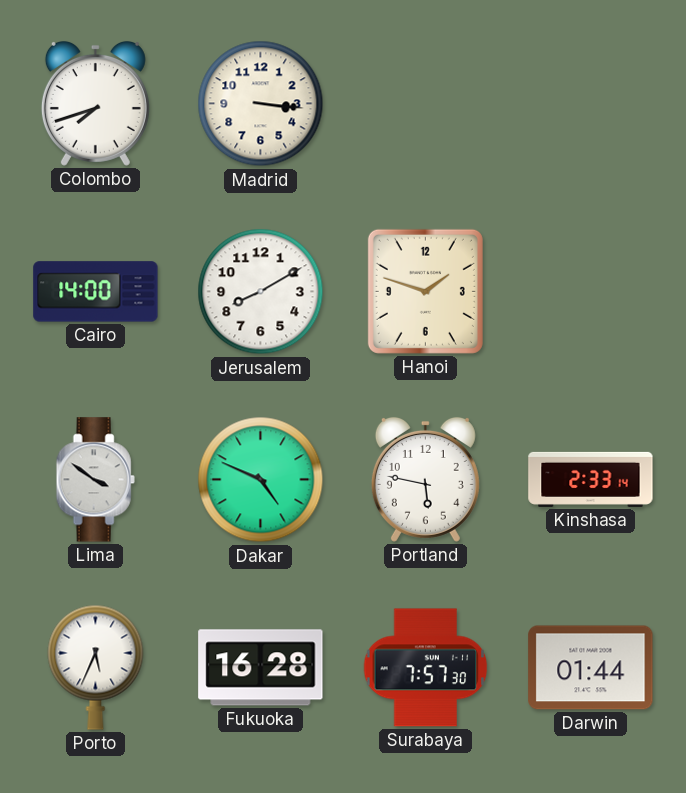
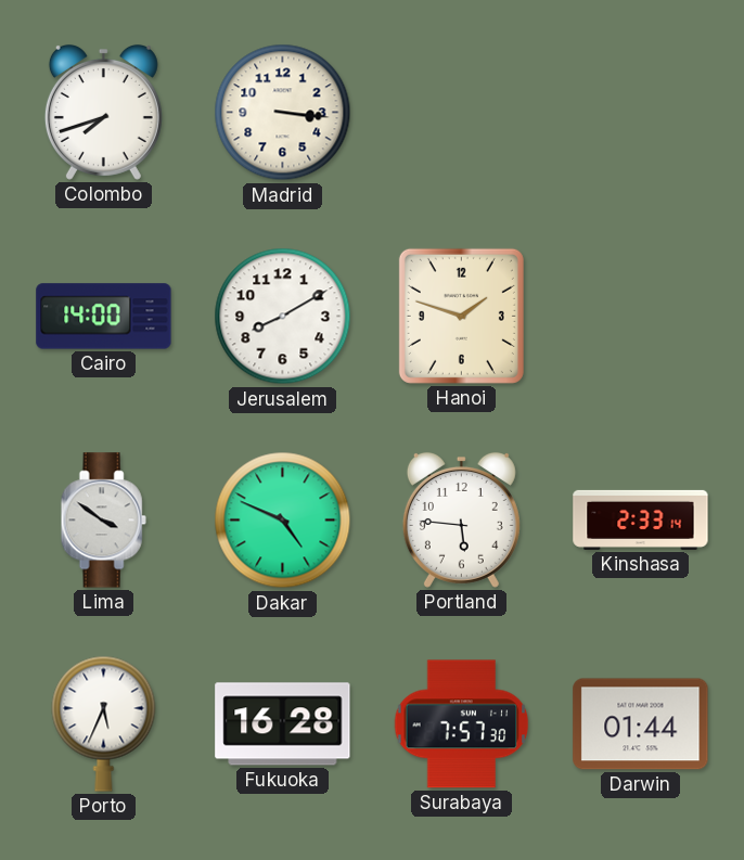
Portland: 5:47 -> 5:46 (461, 519)
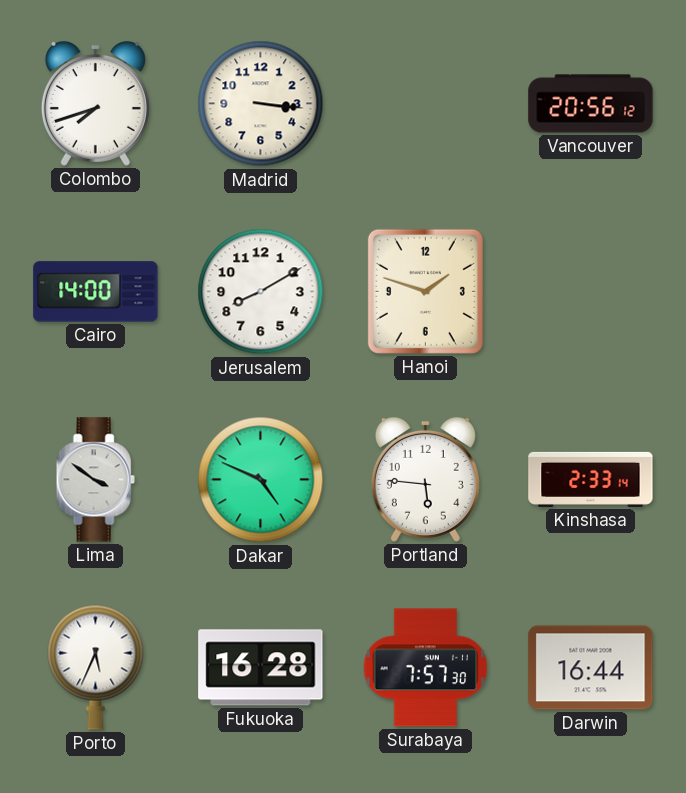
Vancouver: none -> 20:56 (591, 104)
Darwin: 01:44 -> 16:44 (591, 668)
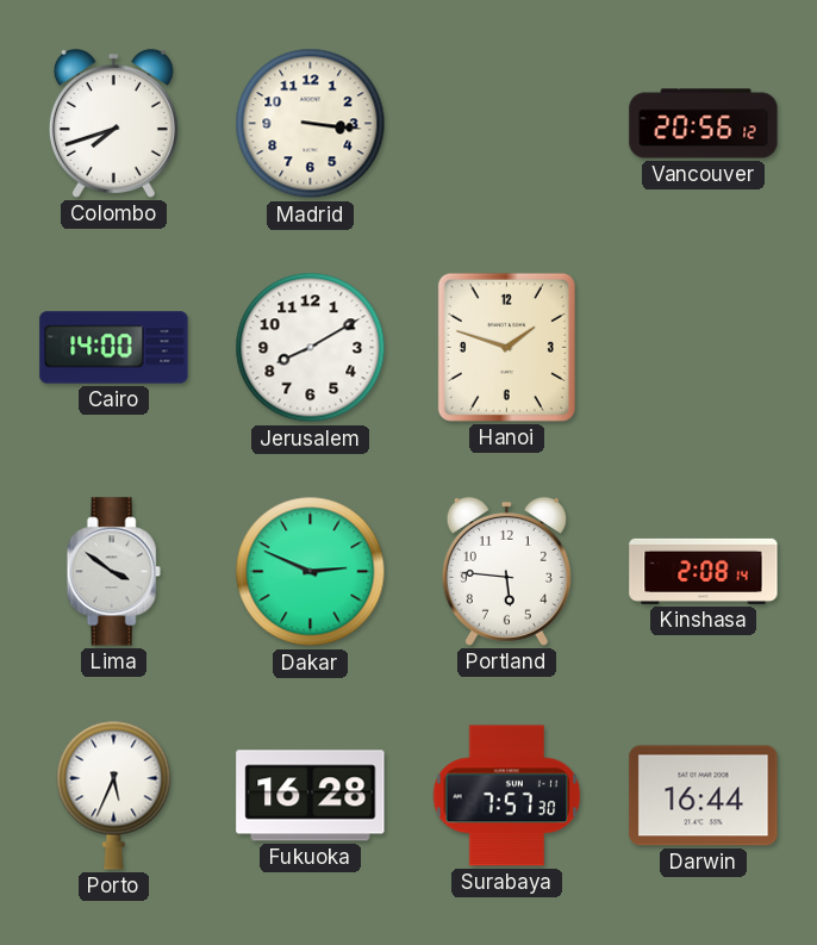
Dakar: 4:49 -> 2:49 (311, 572)
Kinshasa: 2:33 -> 2:08 (704, 571)
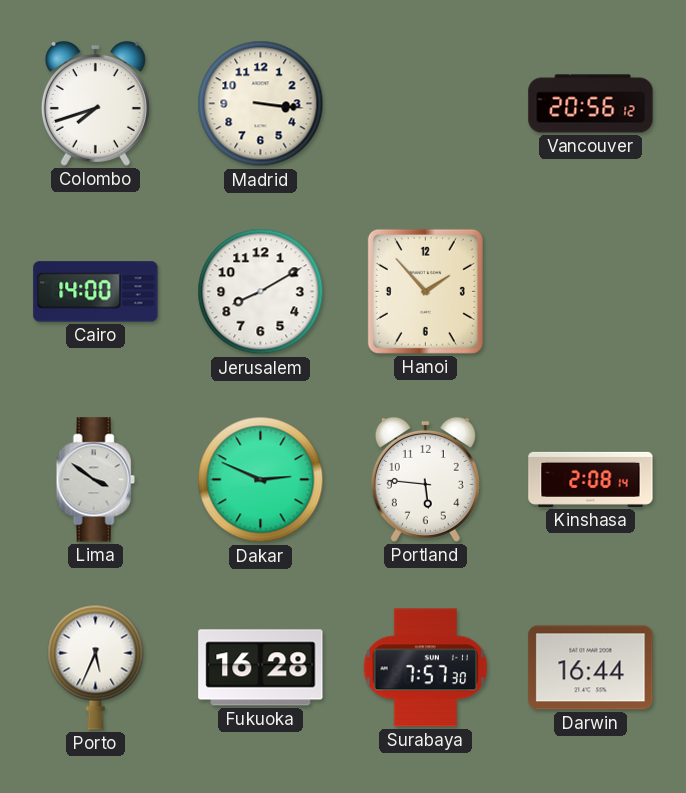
Hanoi: 1:48 -> 1:53 (425, 291)
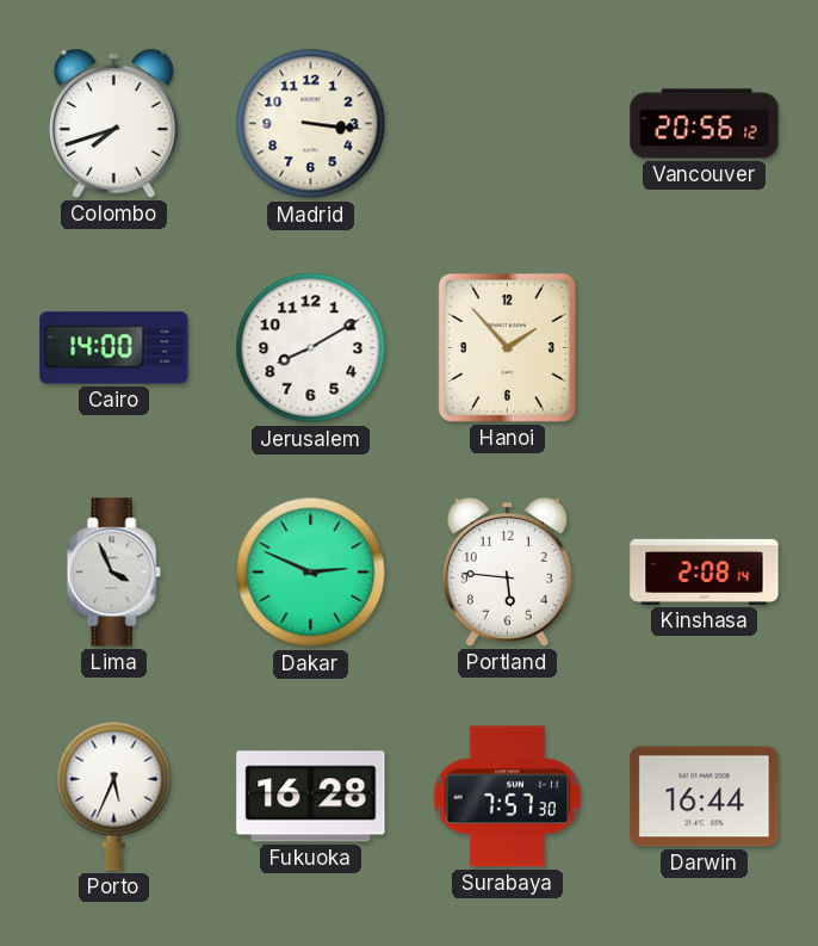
Lima: 3:51 -> 3:56 (113, 573)
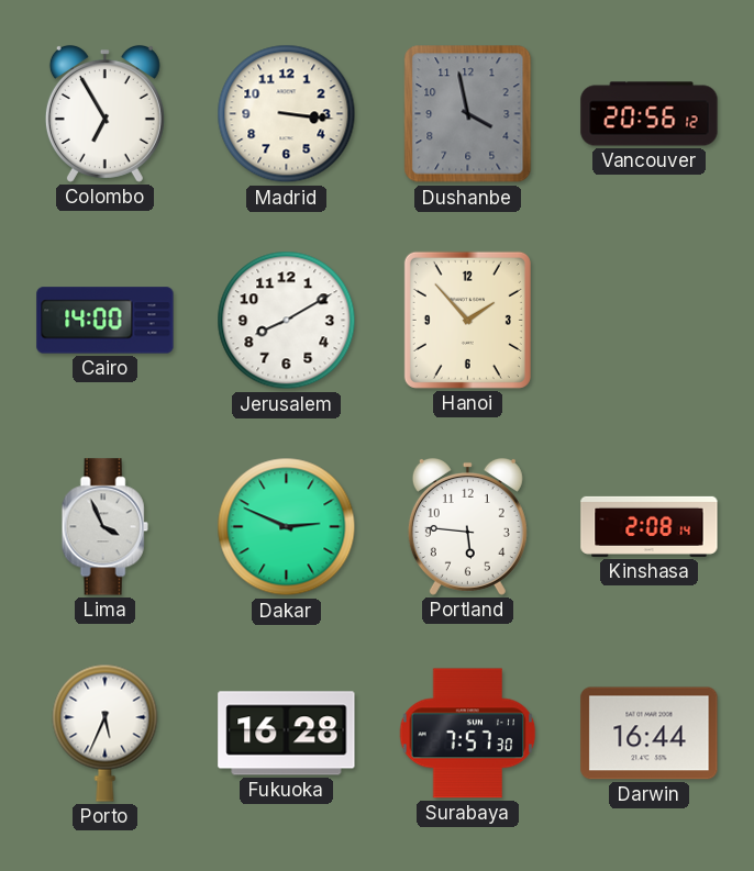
Colombo: 7:42 -> 6:55 (104, 113)
Dushanbe: none -> 3:58 (468, 114)
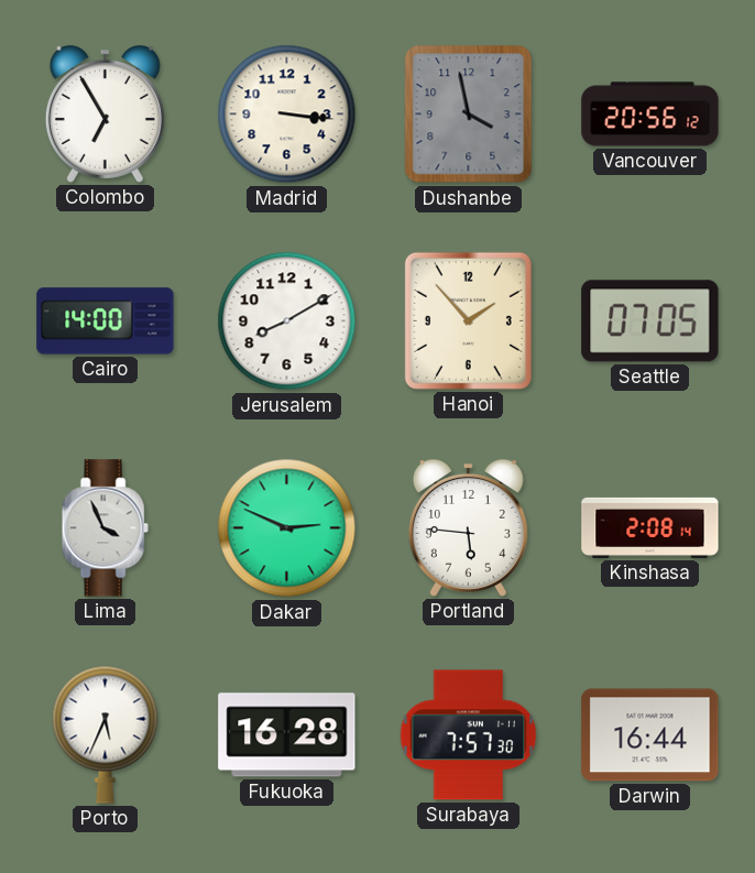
Seattle: none -> 07:05 (650, 321)
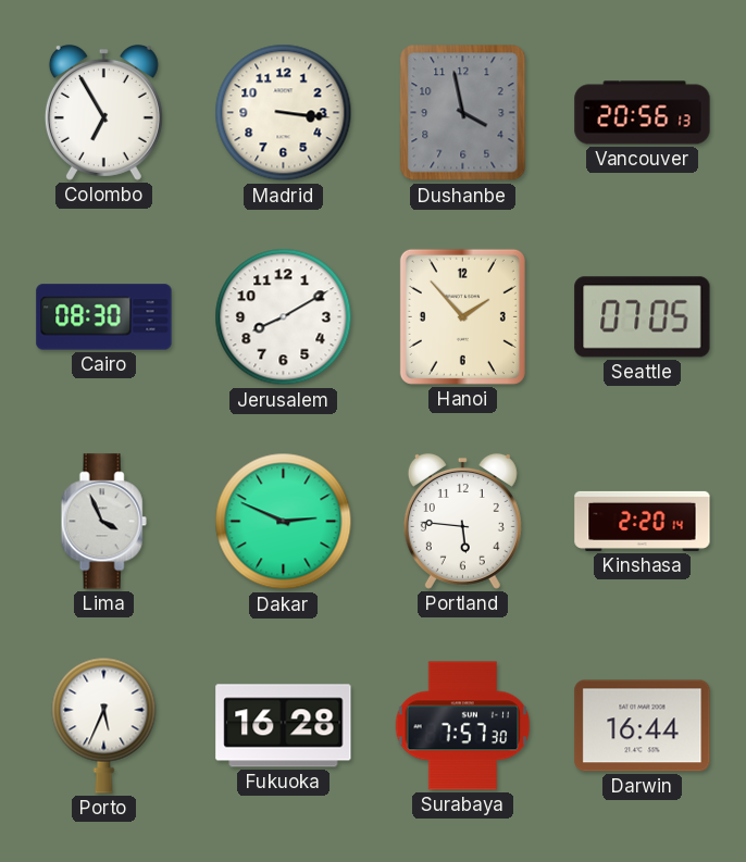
Vancouver: 20:56:12 -> 20:56:13 (643, 113)
Cairo: 14:00 -> 08:30 (104, 317)
Kinshasa: 2:08 -> 2:20 (643, 521)
